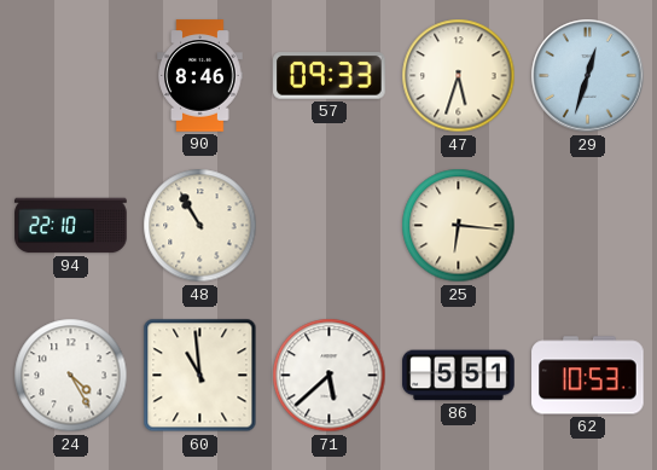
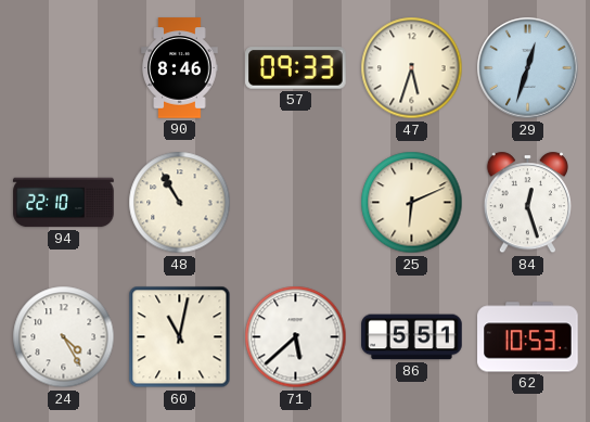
25: 6:16 -> 6:11 (412, 203)
84: none -> 12:27 (527, 203)
60: 10:59 -> 11:02 (180, 337)
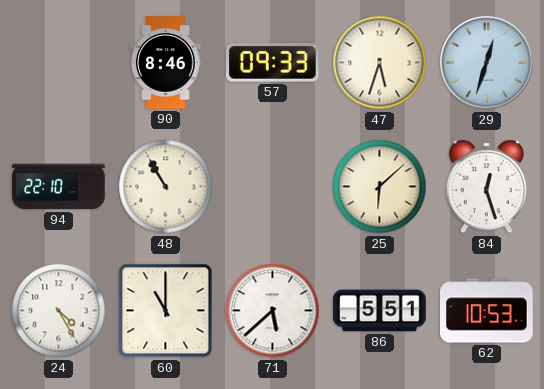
25: 6:11 -> 6:08 (380, 187)
60: 11:02 -> 11:00 (166, 311)
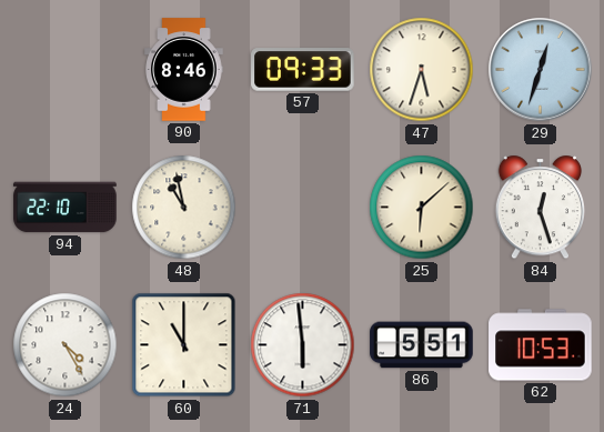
48: 10:55 -> 10:58 (184, 208)
71: 5:38 -> 5:59 (303, 345)
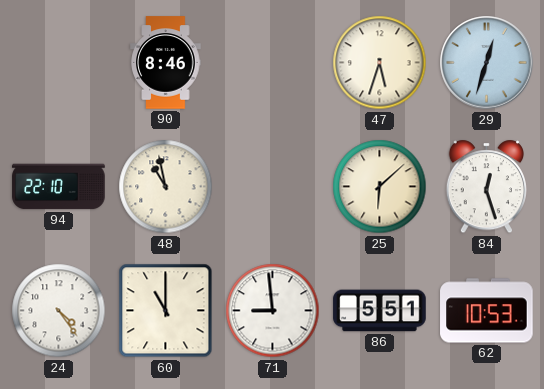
57: 09:33 -> none (303, 70)
24: 4:25 -> 4:24 (59, 311)
71: 5:59 -> 8:59 (273, 311)
